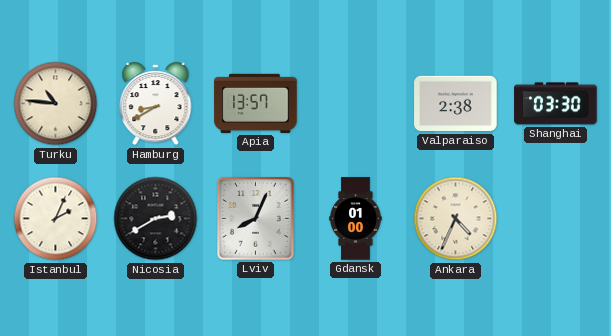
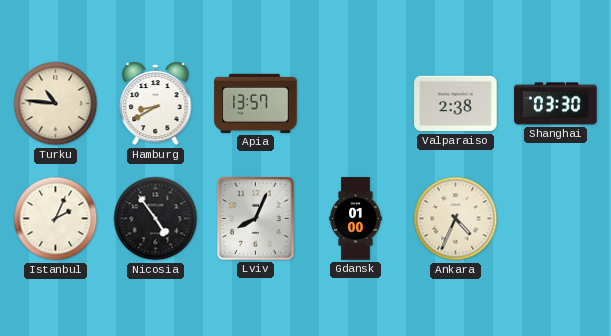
Nicosia: 2:40 -> 4:54 (156, 219)
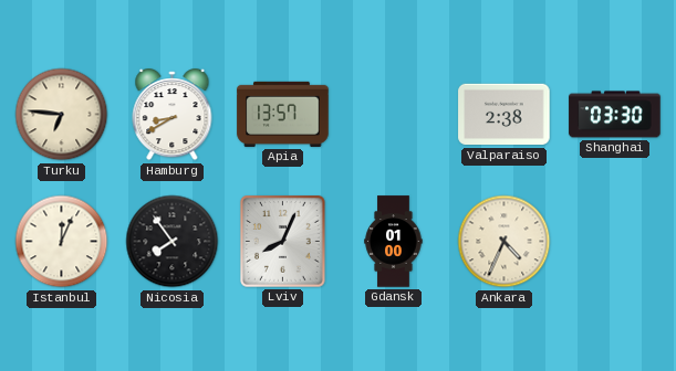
Turku: 10:46 -> 6:46 (62, 115)
Istanbul: 2:04 -> 12:04 (62, 242)
Nicosia: 4:54 -> 7:54 (173, 242)
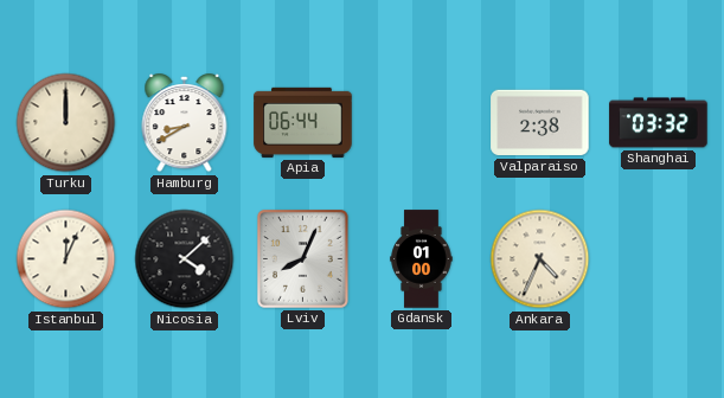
Turku: 6:46 -> 12:00 (66, 123)
Apia: 13:57 -> 06:44 (303, 122)
Shanghai: 03:30 -> 03:32 (659, 123)
Nicosia: 7:54 -> 4:08 (185, 259)
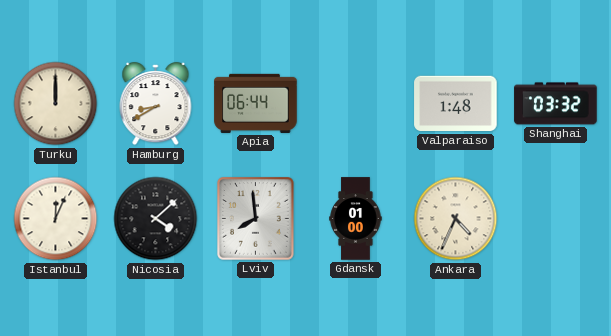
Valparaiso: 2:38 -> 1:48 (456, 104)
Lviv: 8:04 -> 7:59 (256, 219)
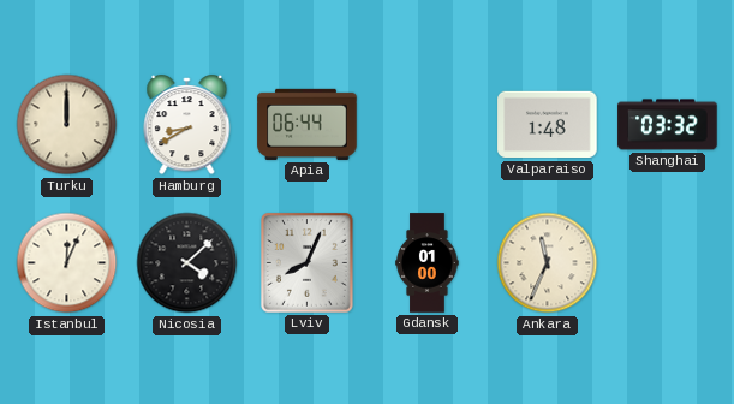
Lviv: 7:59 -> 8:04 (308, 263)
Ankara: 4:34 -> 11:34 (548, 263)
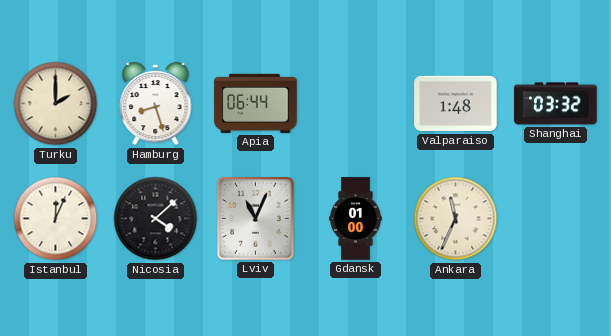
Turku: 12:00 -> 2:00 (56, 104)
Hamburg: 8:40 -> 8:27 (156, 104)
Lviv: 8:04 -> 11:04 (256, 219)
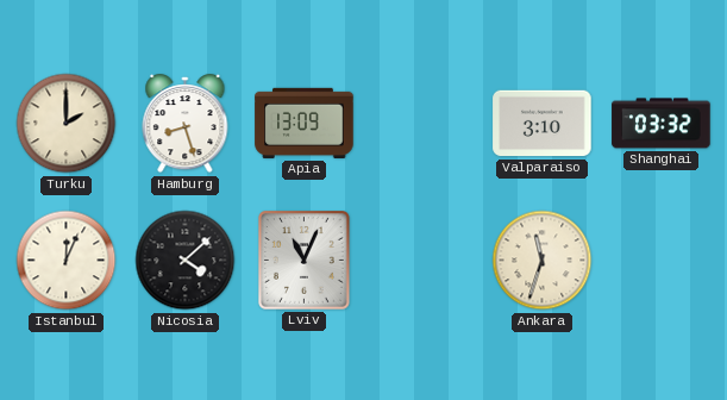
Apia: 06:44 -> 13:09 (305, 123)
Valparaiso: 1:48 -> 3:10 (543, 124)
Gdansk: 01:00 -> none (356, 219)
Ankara: 11:34 -> 11:33 (543, 261)
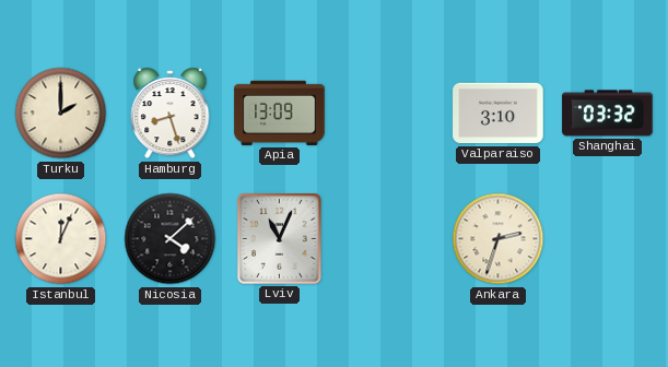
Ankara: 11:33 -> 2:33 (499, 239)
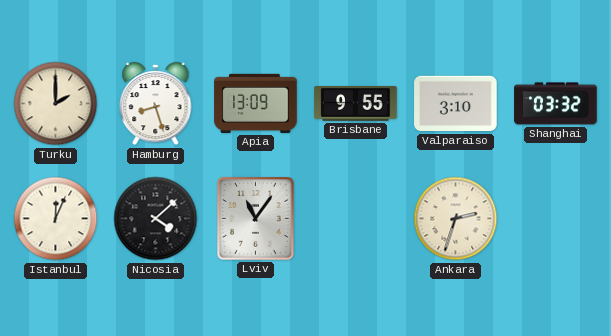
Brisbane: none -> 9:55 (356, 104)
Lviv: 11:04 -> 11:06 (256, 219)
